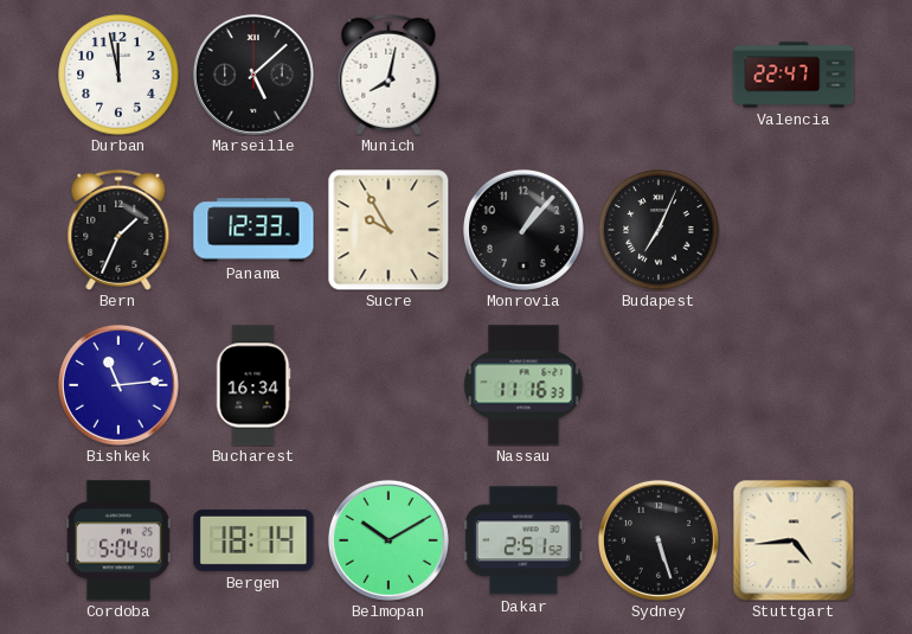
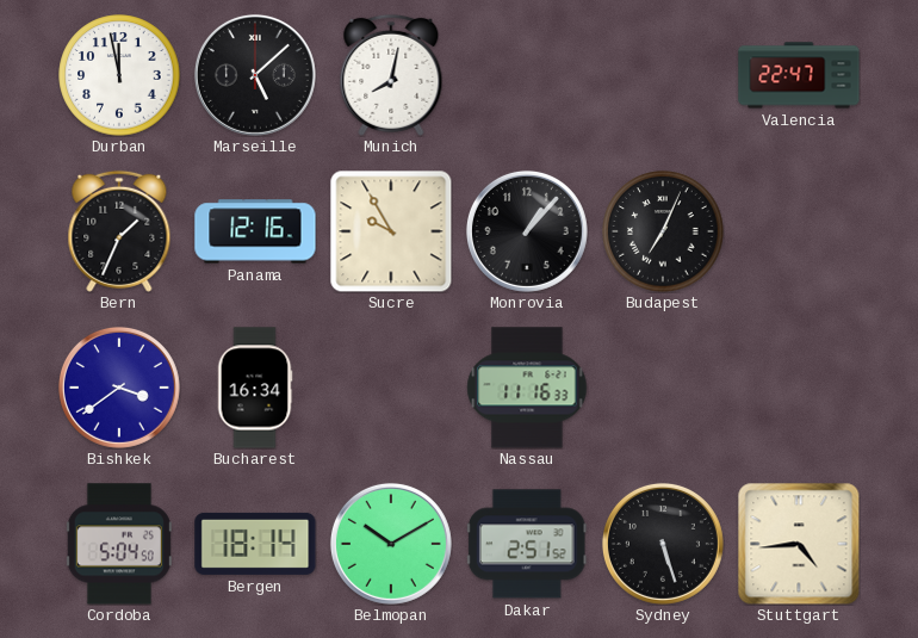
Panama: 12:33 -> 12:16 (255, 231)
Bishkek: 11:14 -> 3:39 (119, 388)
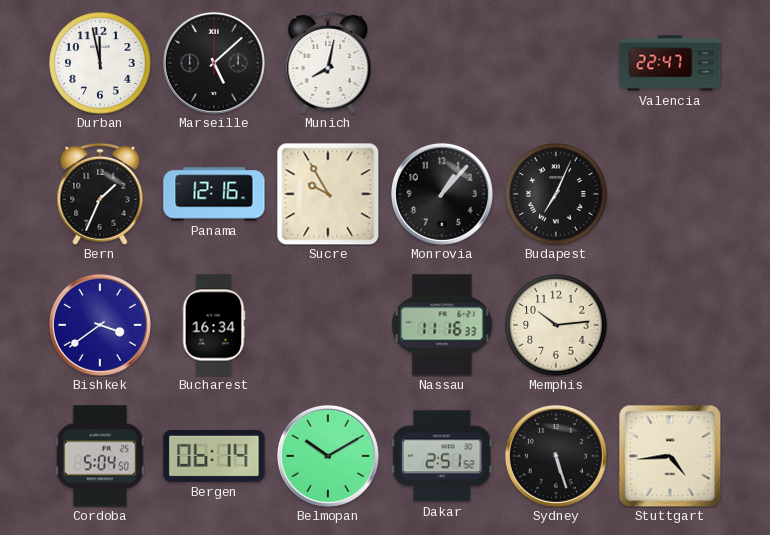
Memphis: none -> 10:14 (556, 325)
Bergen: 18:14 -> 06:14 (214, 456)
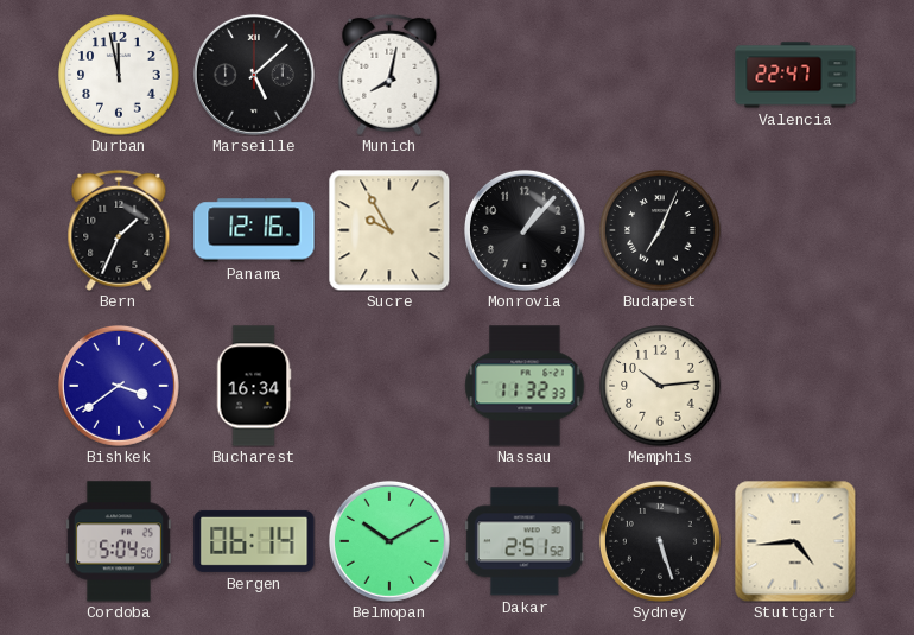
Nassau: 11:16 -> 11:32 (525, 386)
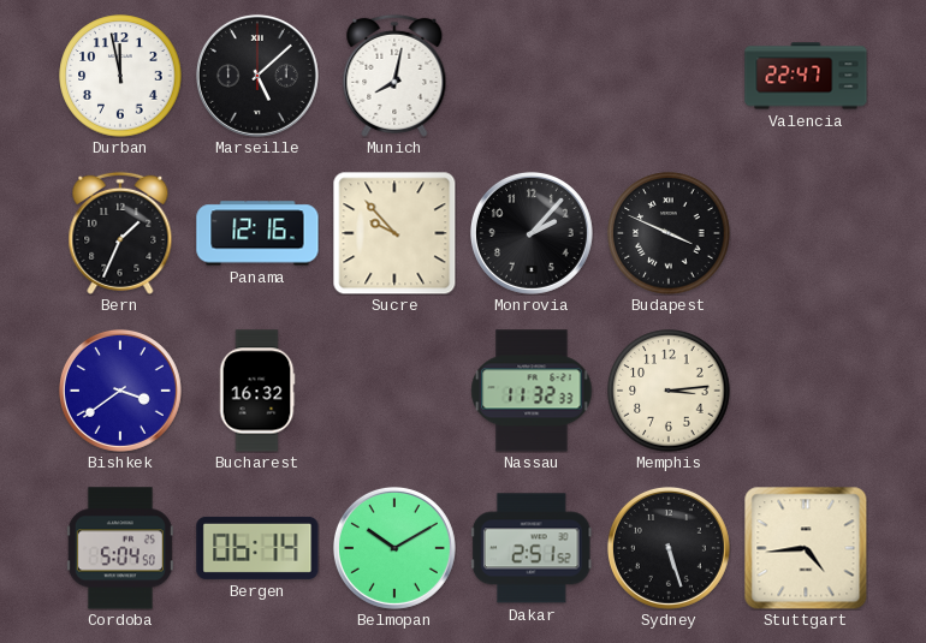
Sucre: 9:55 -> 9:53 (394, 233)
Monrovia: 1:07 -> 2:07 (532, 233)
Budapest: 7:04 -> 3:49 (669, 233)
Bucharest: 16:34 -> 16:32 (257, 391)
Memphis: 10:14 -> 3:14 (669, 391)
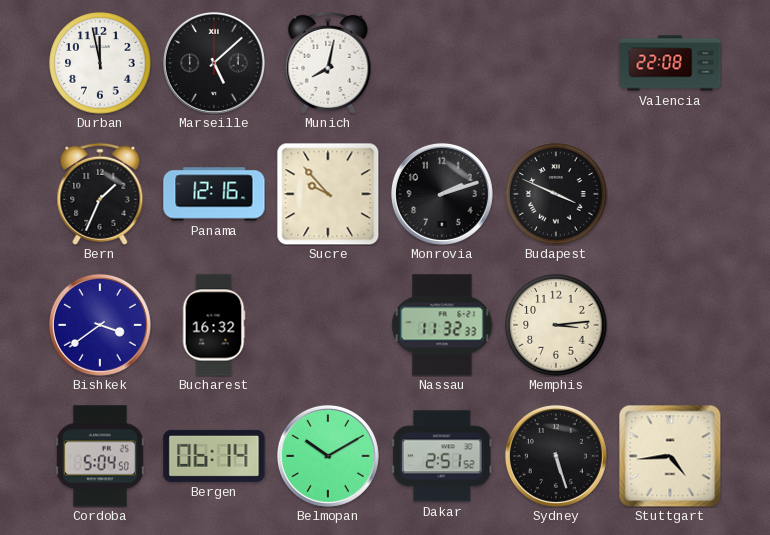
Valencia: 22:47 -> 22:08 (670, 63)
Monrovia: 2:07 -> 2:12 (442, 194)
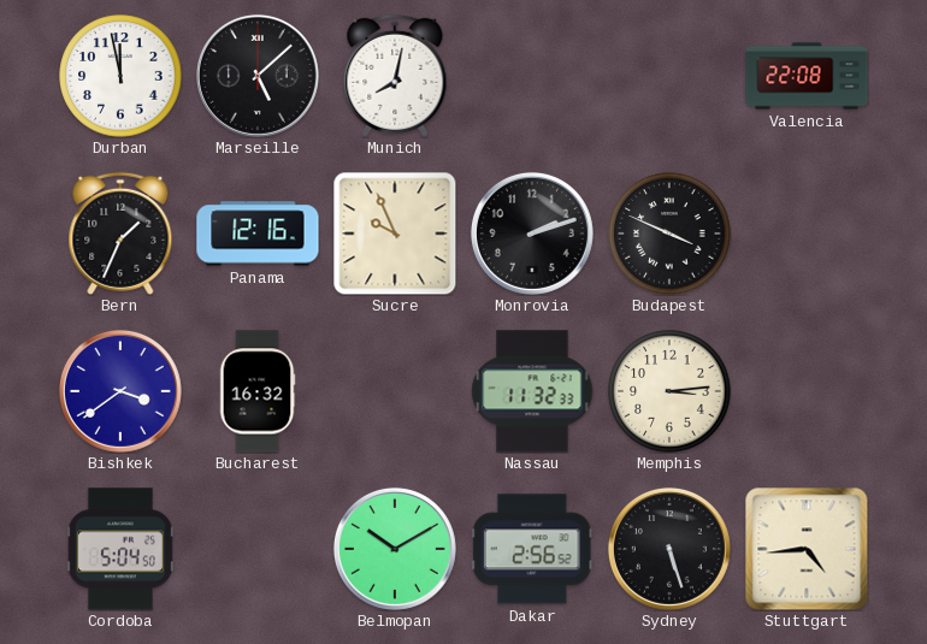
Sucre: 9:53 -> 9:56 (395, 234)
Bergen: 06:14 -> none (214, 456)
Dakar: 2:51 -> 2:56 (532, 549)
